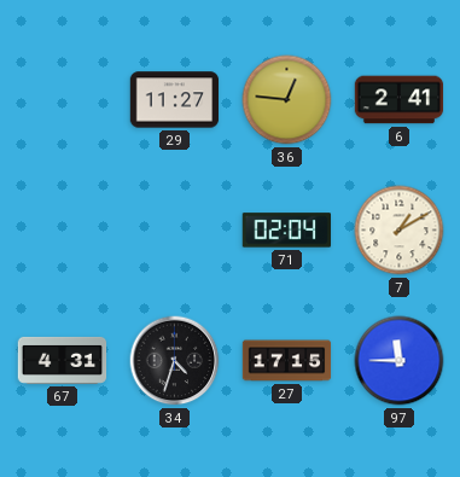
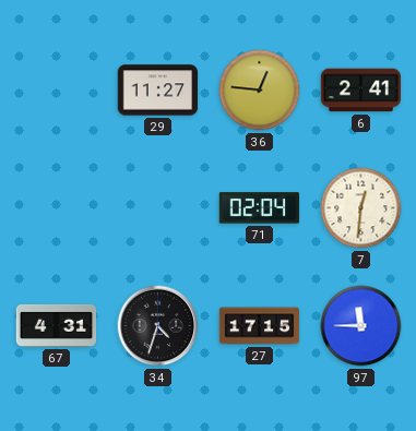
7: 1:10 -> 12:31 (361, 208)
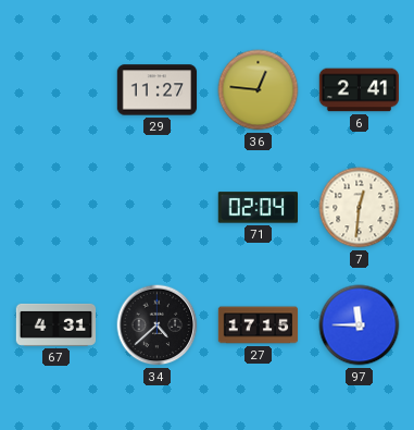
34: 4:33 -> 4:38 (158, 325)
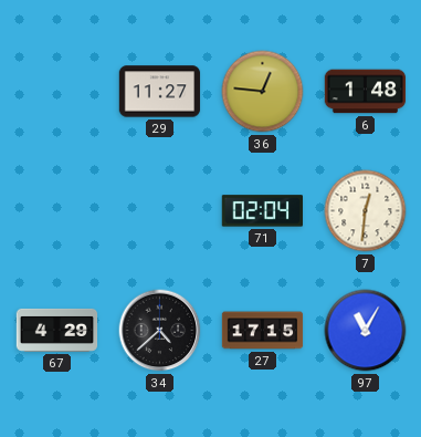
6: 2:41 -> 1:48 (366, 92)
67: 4:31 -> 4:29 (57, 330)
97: 11:45 -> 11:05 (366, 331)
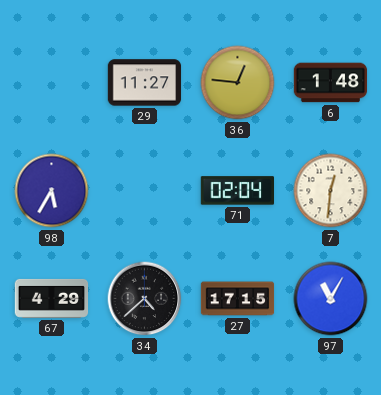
98: none -> 5:35 (52, 191)
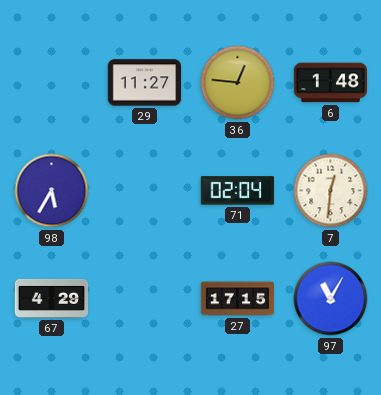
34: 4:38 -> none (145, 299)
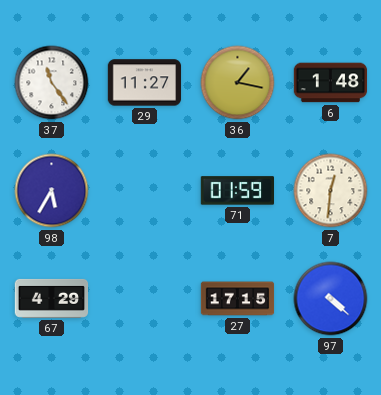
37: none -> 11:24 (52, 83)
36: 12:46 -> 1:17 (238, 83)
71: 02:04 -> 01:59 (237, 191)
97: 11:05 -> 4:22 (331, 299)
